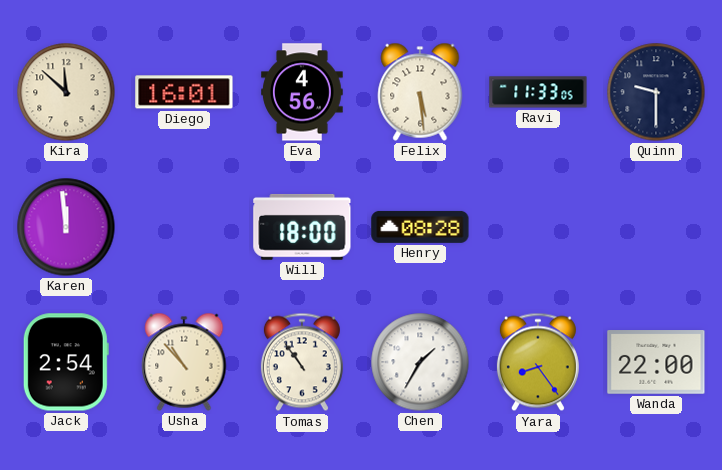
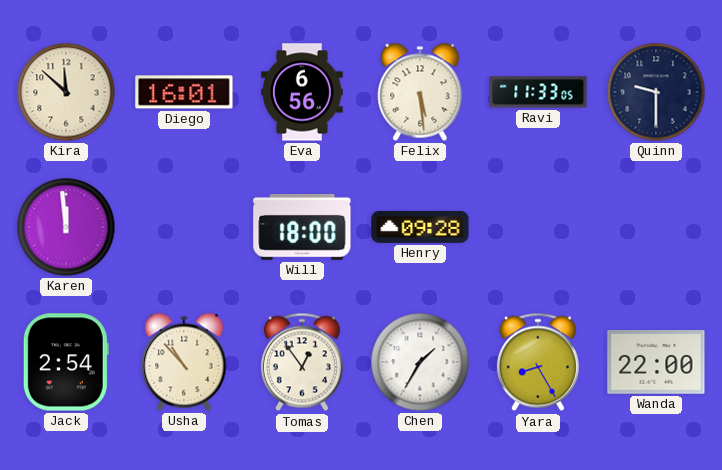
Eva: 4:56 -> 6:56 (303, 92)
Henry: 08:28 -> 09:28 (420, 227)
Tomas: 10:54 -> 12:54 (302, 362)
Yara: 8:24 -> 8:25 (538, 362)
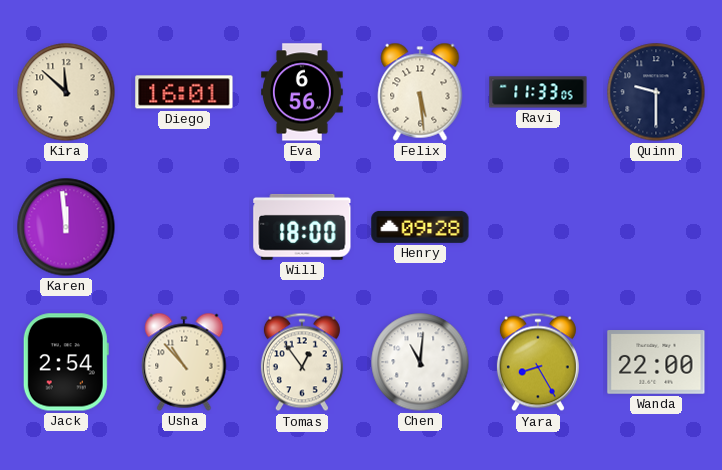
Chen: 1:35 -> 11:01 (420, 362)
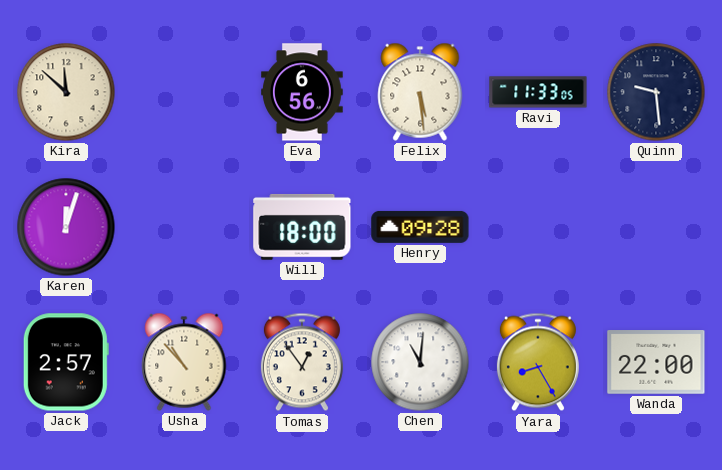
Diego: 16:01 -> none (184, 92)
Quinn: 9:30 -> 9:29 (656, 92)
Karen: 11:59 -> 12:03 (66, 227)
Jack: 2:54 -> 2:57 (66, 362)
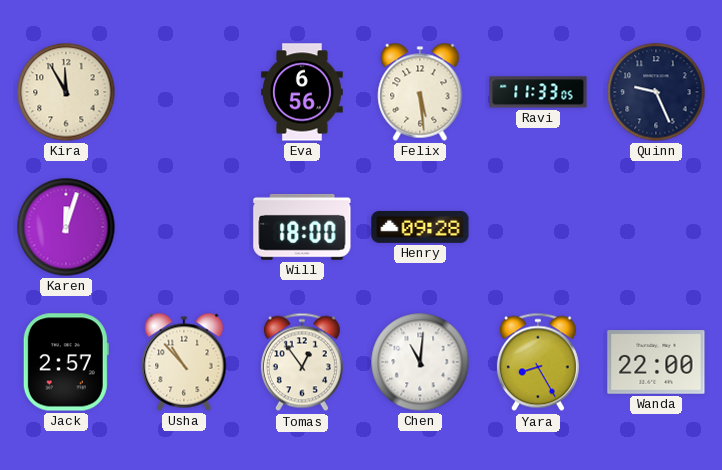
Kira: 11:52 -> 11:55 (66, 92)
Quinn: 9:29 -> 9:26 (656, 92)
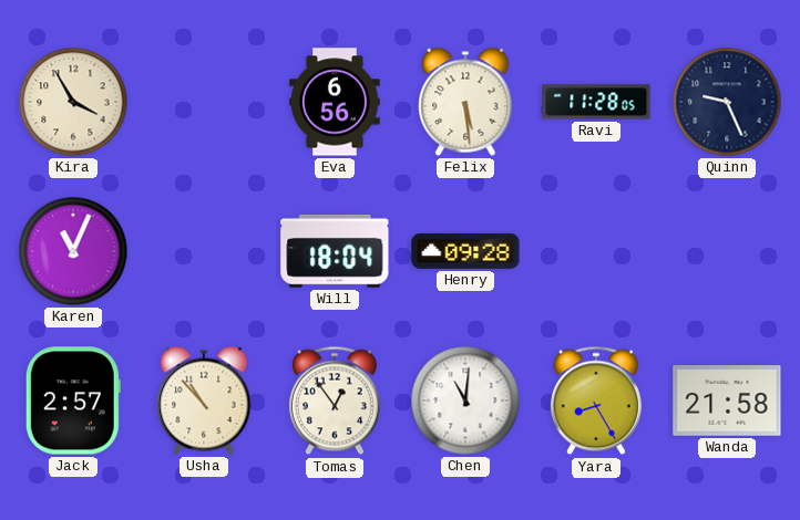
Kira: 11:55 -> 3:55 (73, 102)
Ravi: 11:33 -> 11:28 (596, 102)
Karen: 12:03 -> 11:04 (73, 251)
Will: 18:00 -> 18:04 (335, 251)
Wanda: 22:00 -> 21:58 (727, 401)
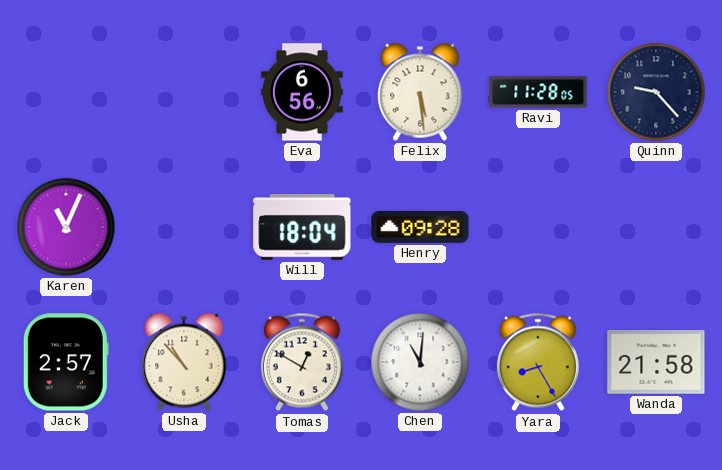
Kira: 3:55 -> none (73, 102)
Quinn: 9:26 -> 9:23 (656, 92)
Tomas: 12:54 -> 12:50 (302, 362)
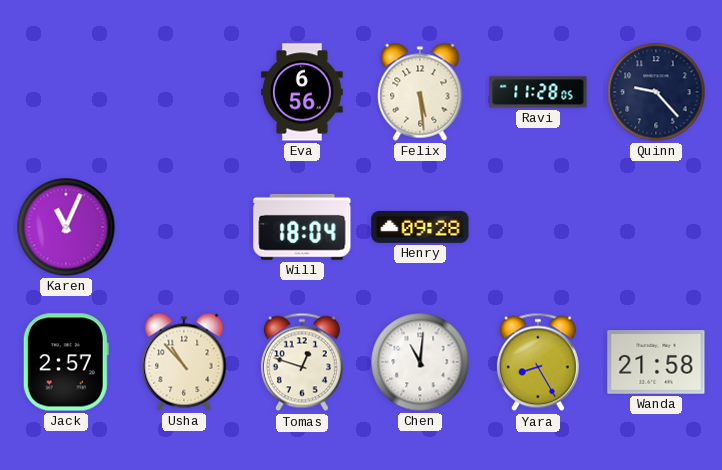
Tomas: 12:50 -> 12:48 (302, 362)
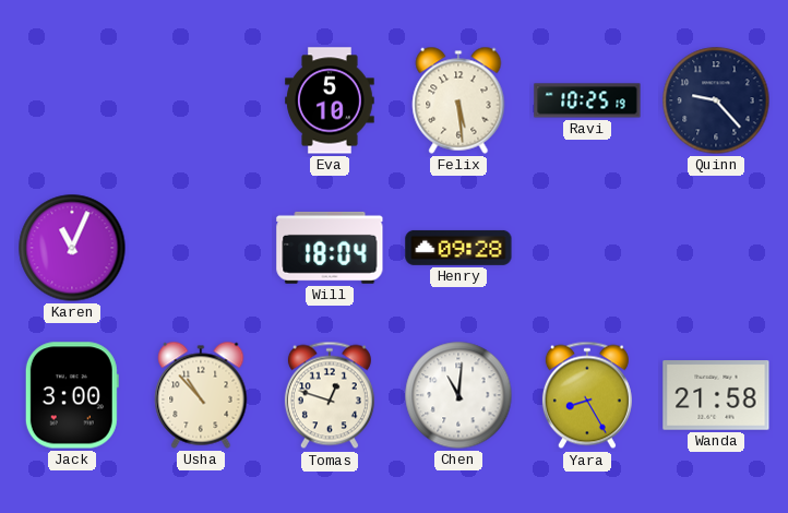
Eva: 6:56 -> 5:10 (331, 100)
Ravi: 11:28 -> 10:25 (587, 100)
Jack: 2:57 -> 3:00 (72, 395)
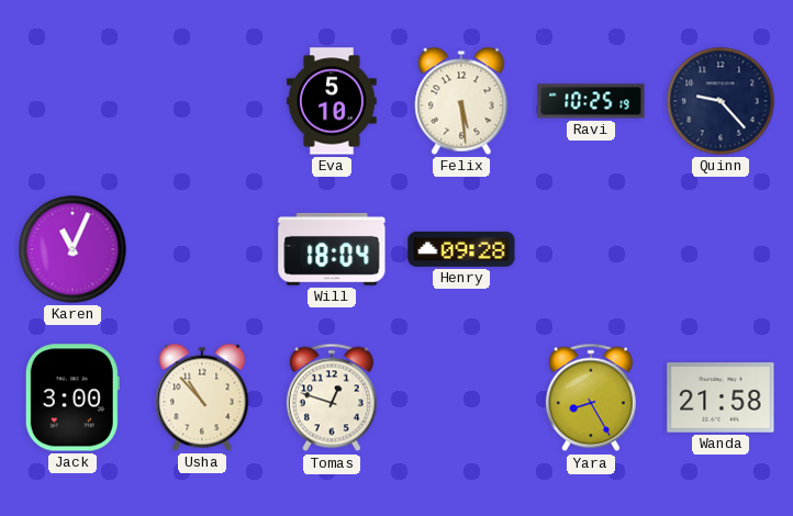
Chen: 11:01 -> none (458, 395)
